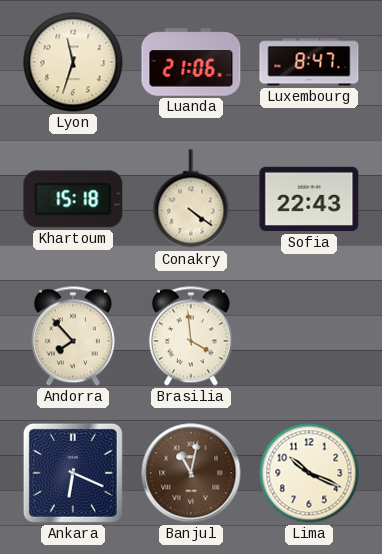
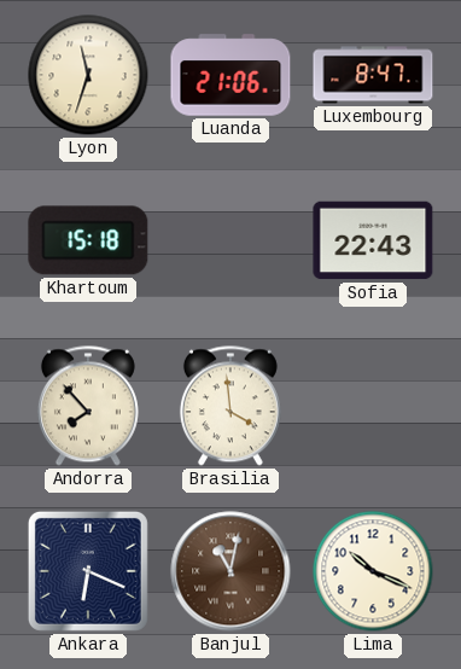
Conakry: 4:21 -> none (191, 199)
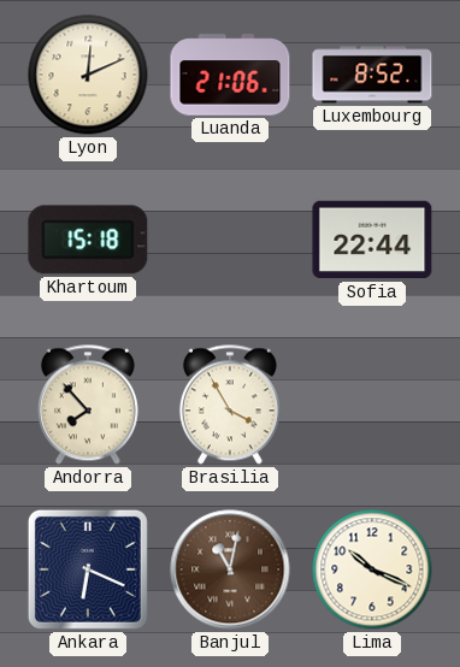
Lyon: 11:33 -> 12:11 (88, 75)
Luxembourg: 8:47 -> 8:52 (372, 75)
Sofia: 22:43 -> 22:44 (372, 240)
Brasilia: 3:59 -> 3:55 (230, 405)
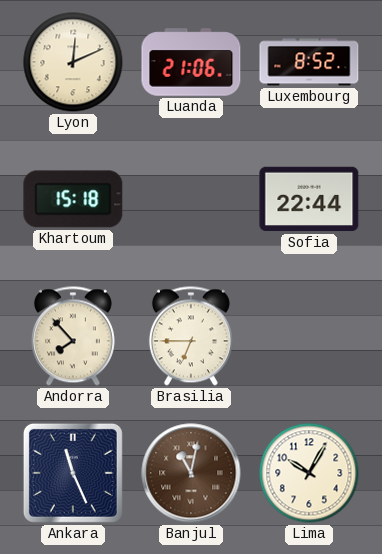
Brasilia: 3:55 -> 6:45 (191, 336)
Ankara: 6:19 -> 11:26 (73, 473)
Lima: 10:19 -> 10:05 (309, 473)
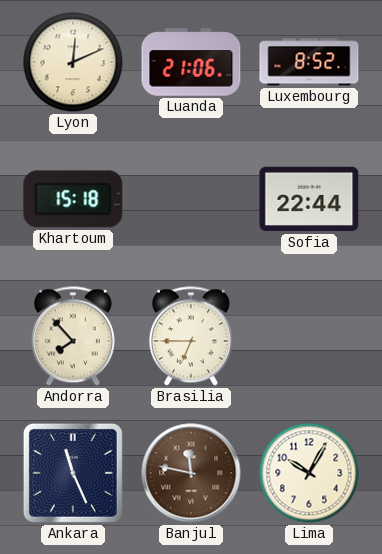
Banjul: 11:02 -> 11:47 (191, 473)
